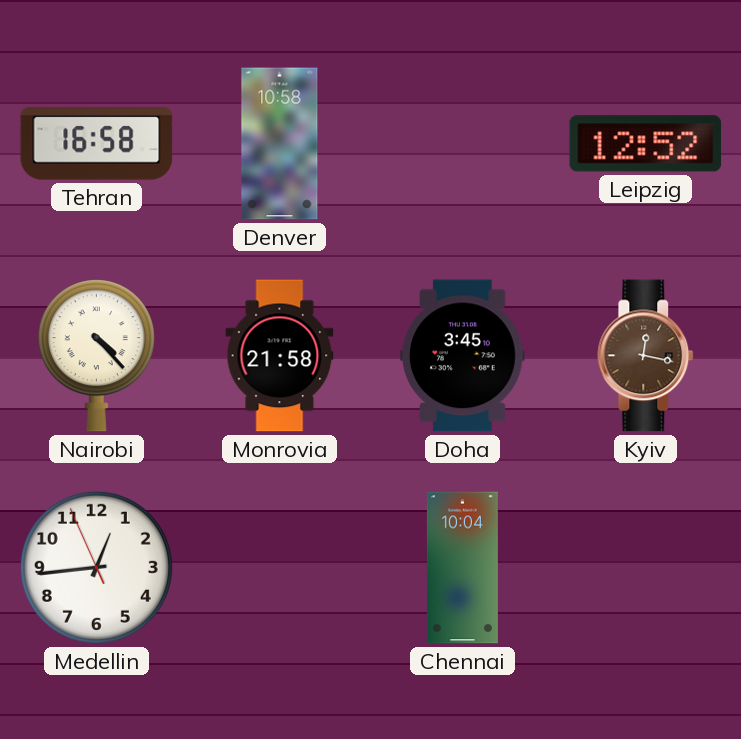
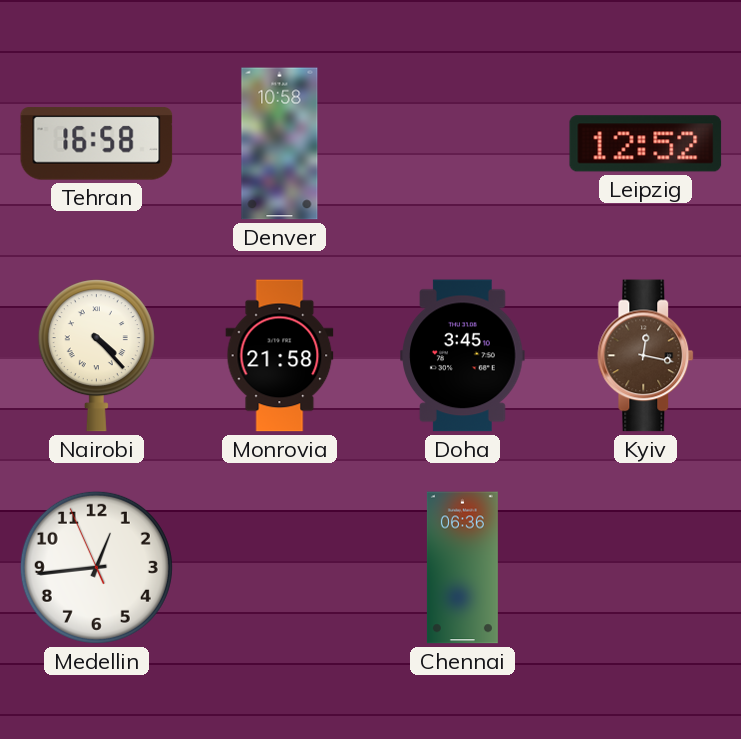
Chennai: 10:04 -> 06:36 (462, 568)
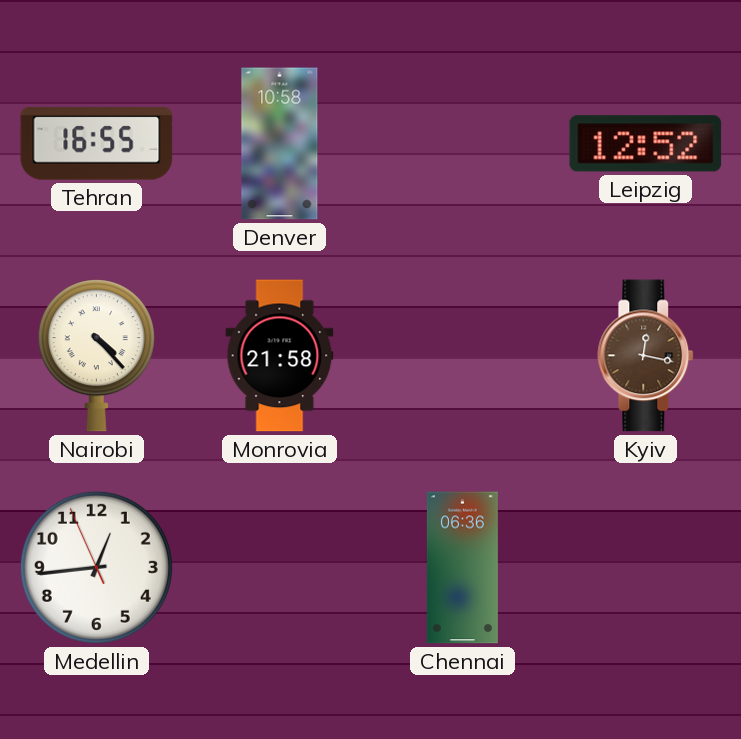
Tehran: 16:58 -> 16:55 (97, 144)
Doha: 3:45 -> none (463, 356)
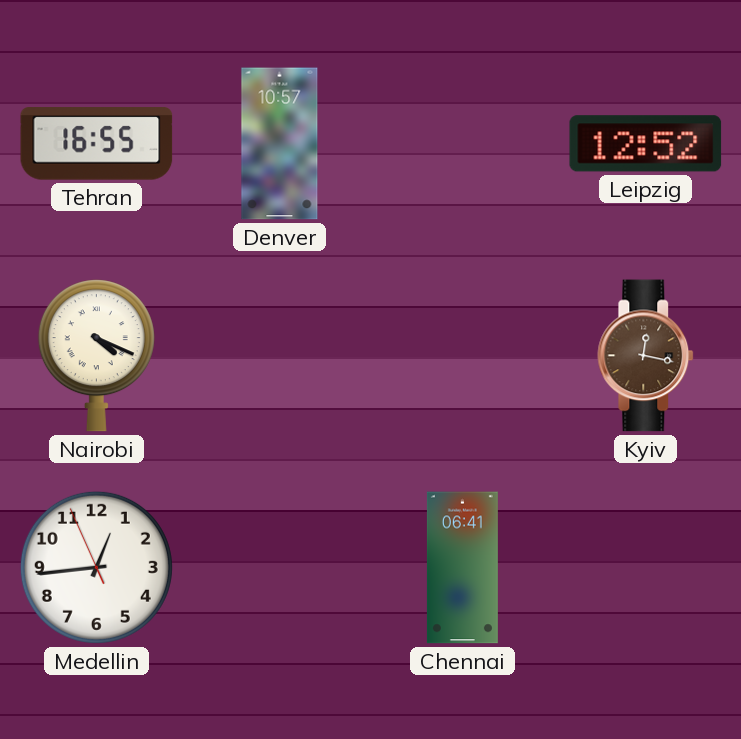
Denver: 10:58 -> 10:57 (280, 144)
Nairobi: 4:23 -> 4:19 (96, 356)
Monrovia: 21:58 -> none (280, 356)
Chennai: 06:36 -> 06:41 (462, 568)
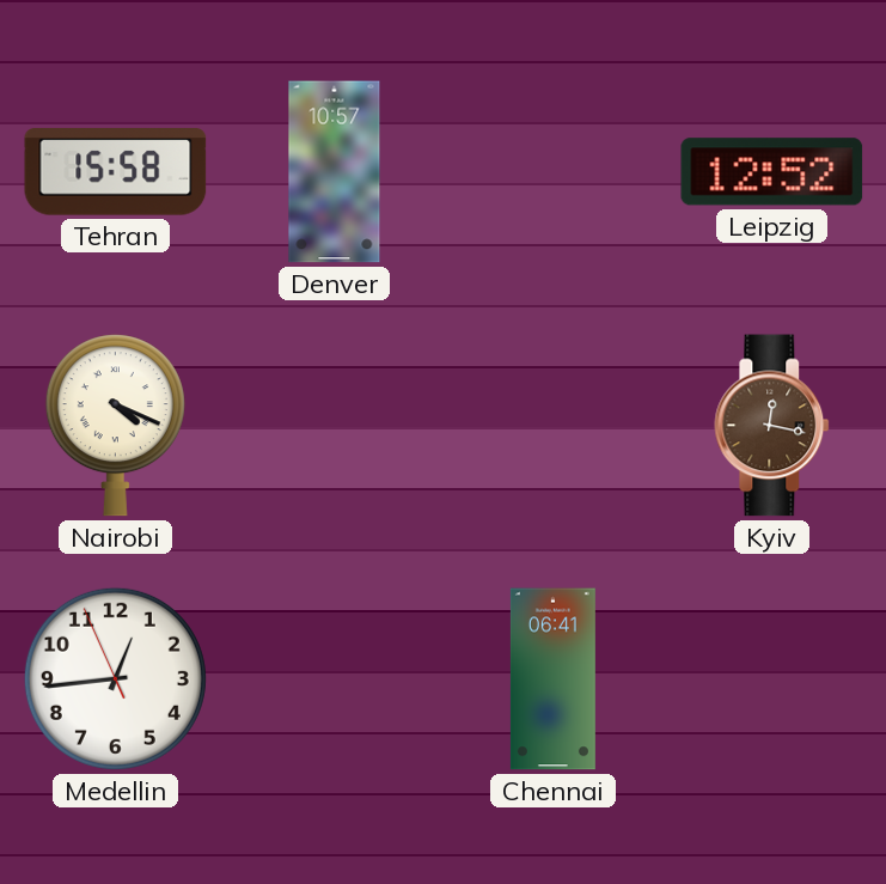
Tehran: 16:55 -> 15:58 (116, 172)
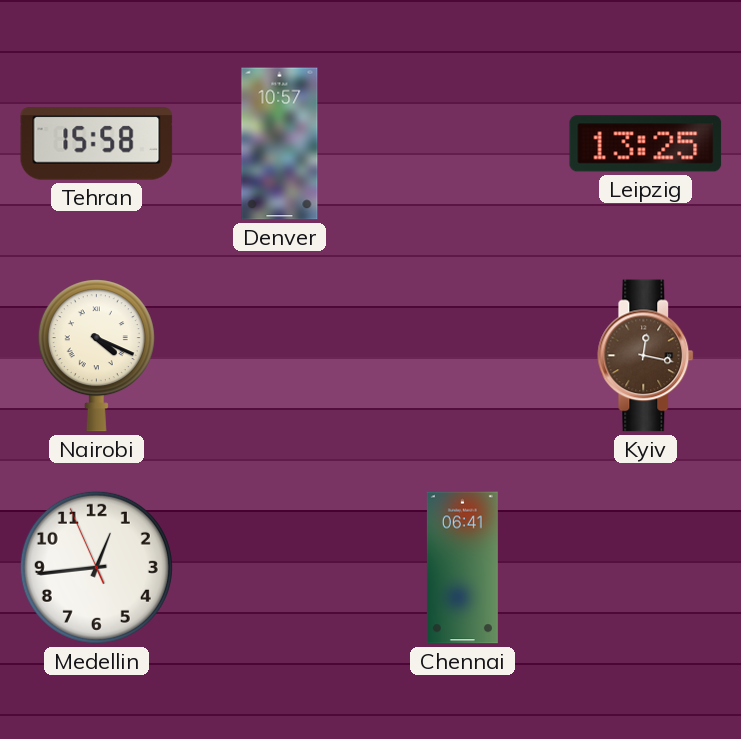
Leipzig: 12:52 -> 13:25 (646, 144)
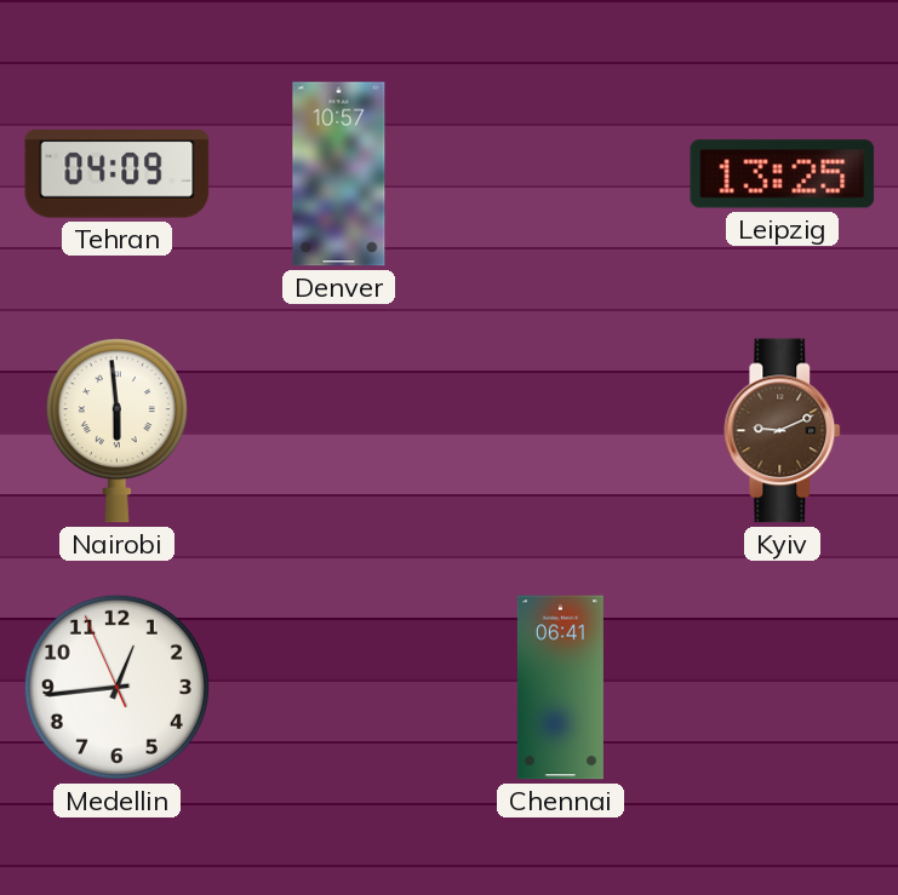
Tehran: 15:58 -> 04:09 (118, 174)
Nairobi: 4:19 -> 5:59 (116, 431)
Kyiv: 12:17 -> 9:11 (783, 431)
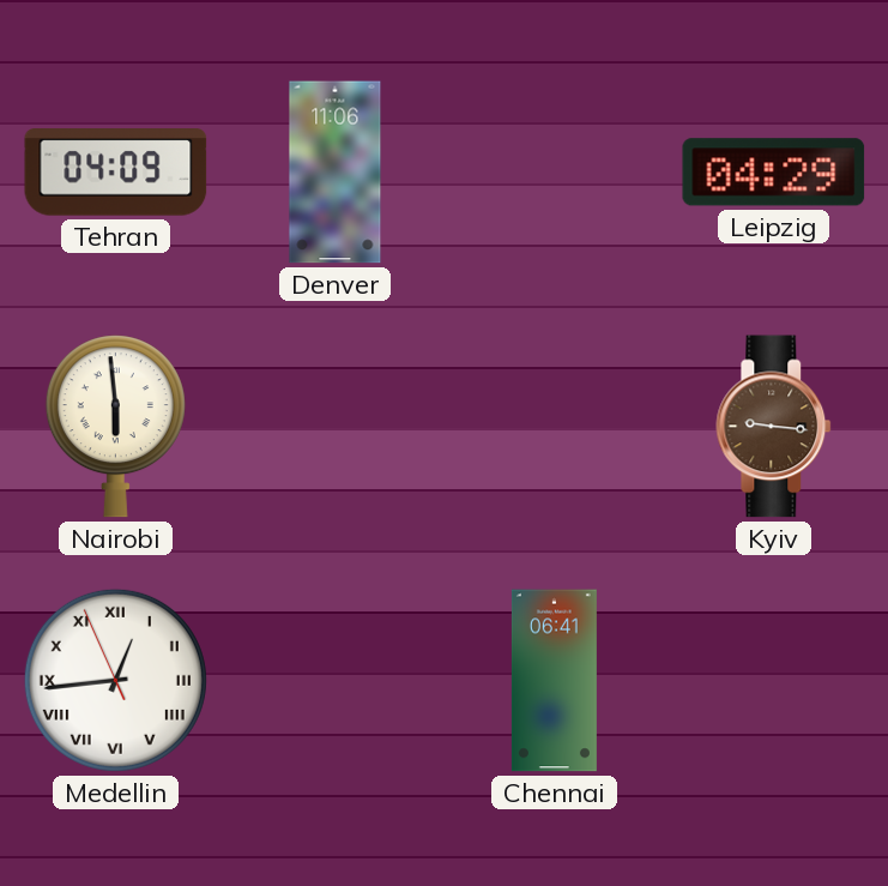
Denver: 10:57 -> 11:06 (336, 173)
Leipzig: 13:25 -> 04:29 (774, 173)
Kyiv: 9:11 -> 9:16 (774, 427)
Medellin numerals: Arabic -> Roman (115, 680)
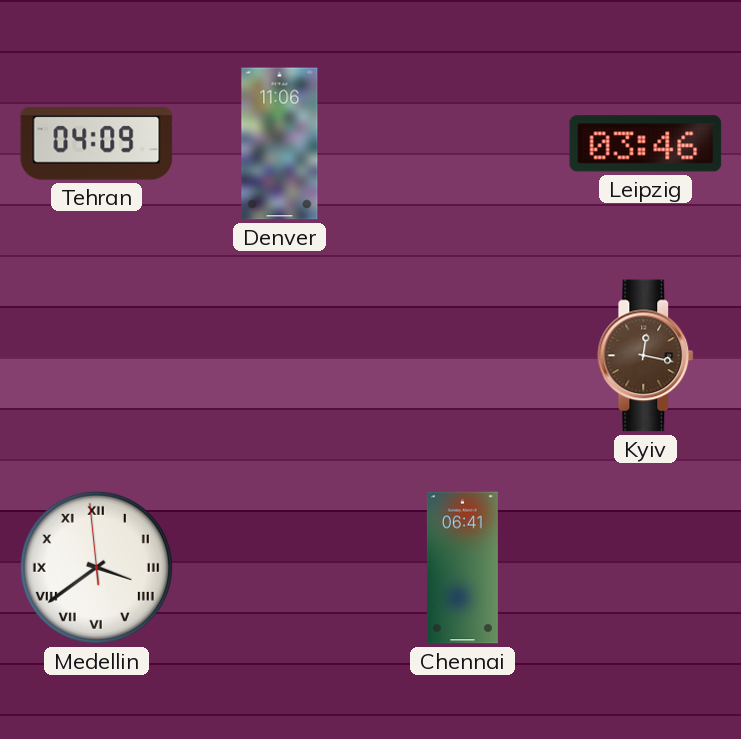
Leipzig: 04:29 -> 03:46 (646, 144)
Nairobi: 5:59 -> none (115, 427)
Kyiv: 9:16 -> 12:17 (646, 356)
Medellin: 12:43 -> 3:38 (96, 567)
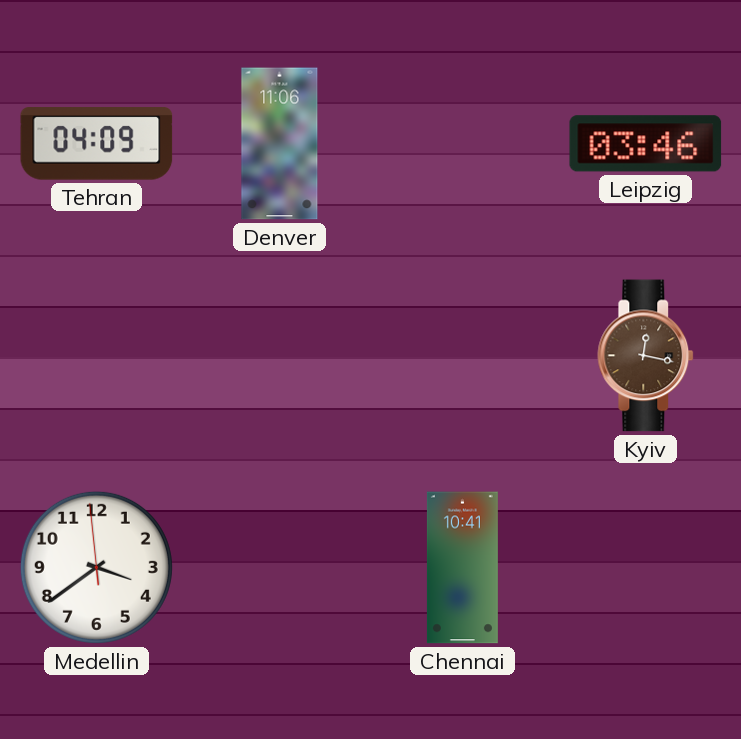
Medellin numerals: Roman -> Arabic (96, 567)
Chennai: 06:41 -> 10:41 (462, 568)
